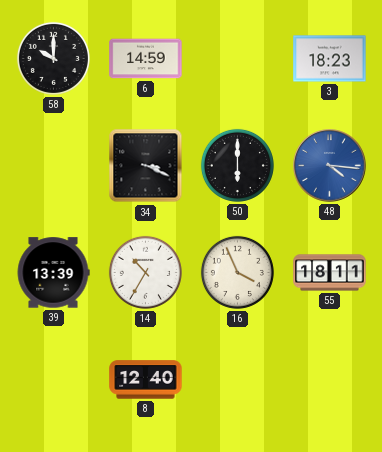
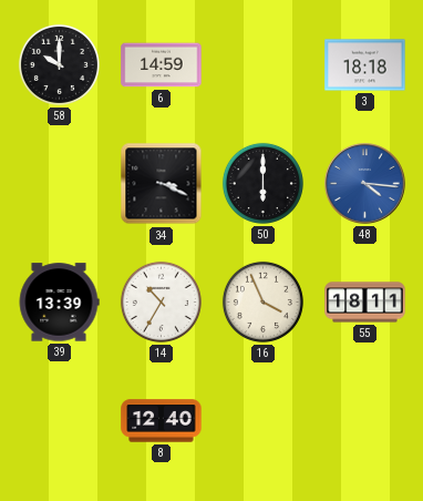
3: 18:23 -> 18:18 (365, 65)
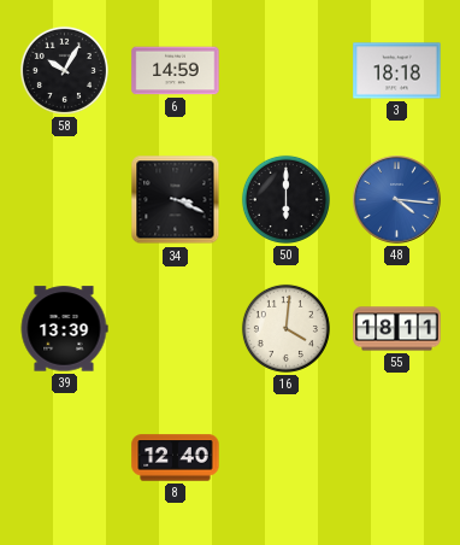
58: 10:00 -> 10:05 (64, 70)
14: 10:35 -> none (161, 301)
16: 3:56 -> 4:01 (285, 328)
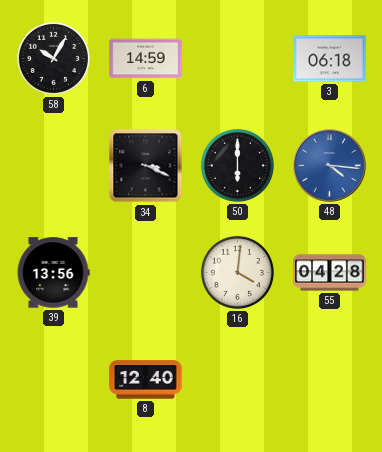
3: 18:18 -> 06:18 (330, 59)
39: 13:39 -> 13:56 (53, 273)
55: 18:11 -> 04:28 (330, 273)
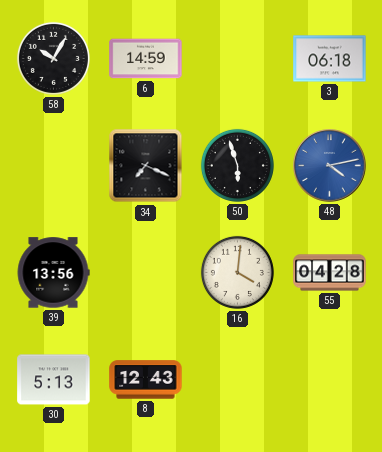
34: 3:19 -> 7:19 (146, 166)
50: 6:00 -> 5:57 (237, 165)
48: 4:16 -> 4:13 (330, 166)
30: none -> 5:13 (54, 380)
8: 12:40 -> 12:43 (146, 380)
